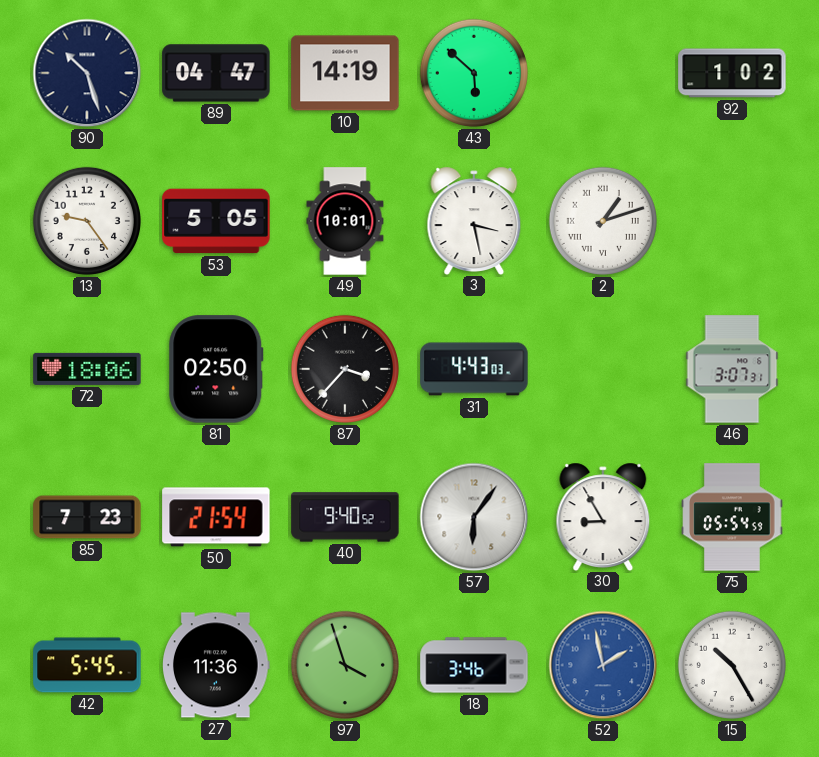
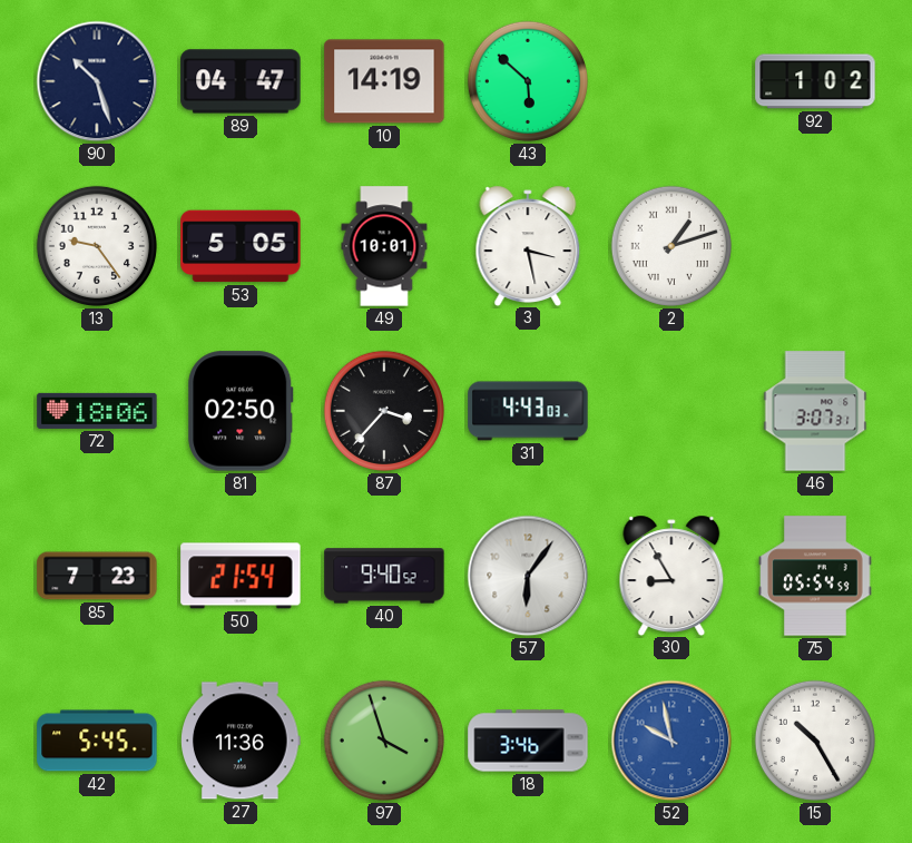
52: 1:58 -> 9:58 (671, 741)
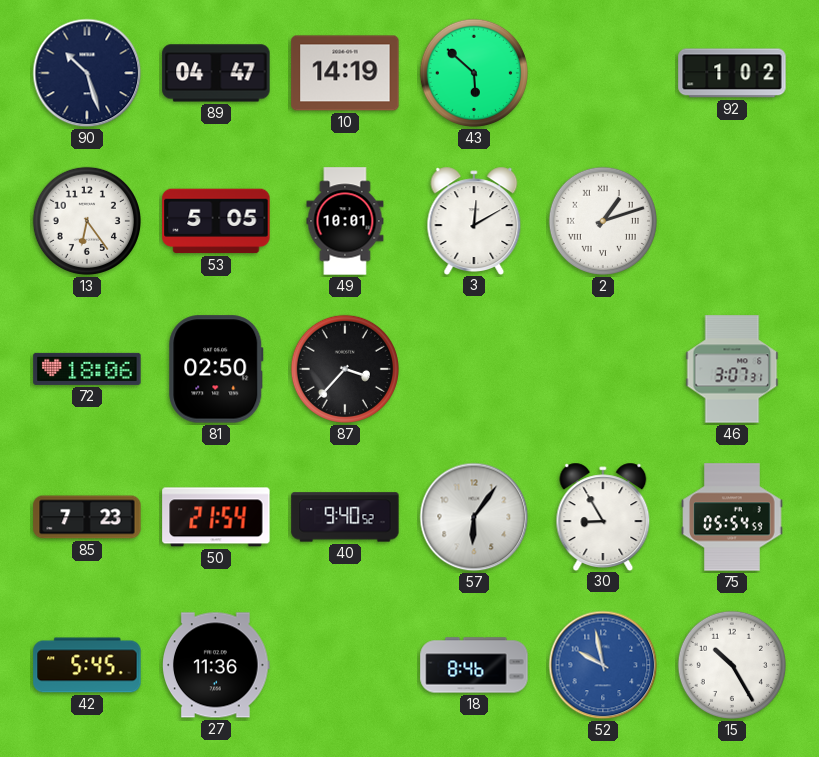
13: 9:24 -> 6:24 (87, 221)
3: 3:28 -> 12:10 (474, 220)
31: 4:43 -> none (528, 411)
97: 3:57 -> none (384, 741)
18: 3:46 -> 8:46 (474, 665)
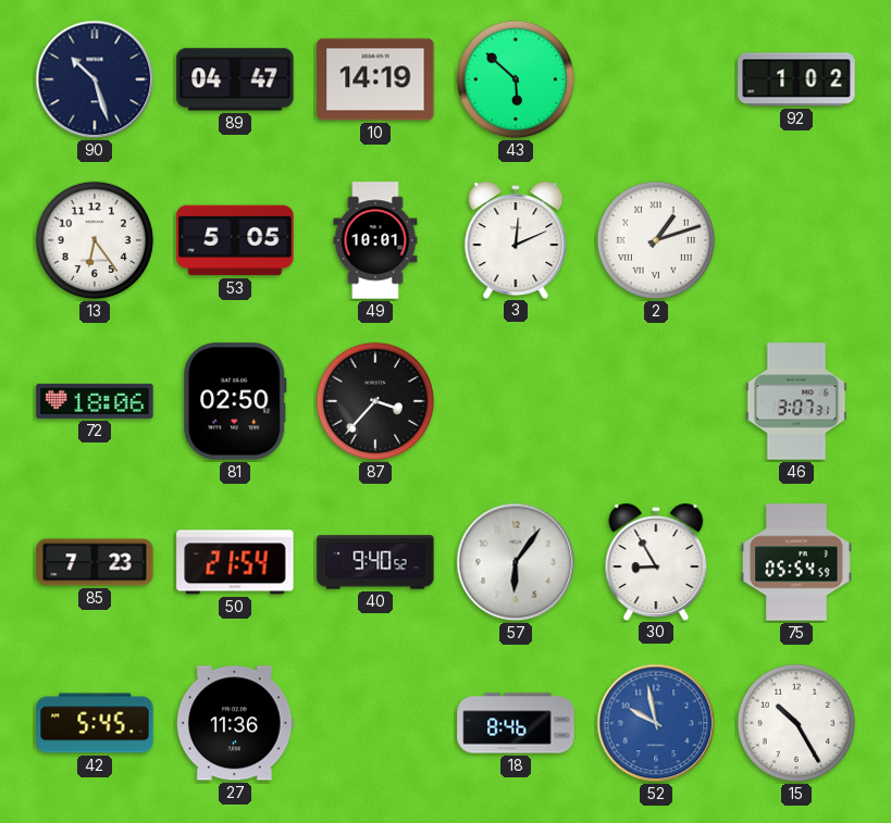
3: 12:10 -> 12:11 (516, 239)
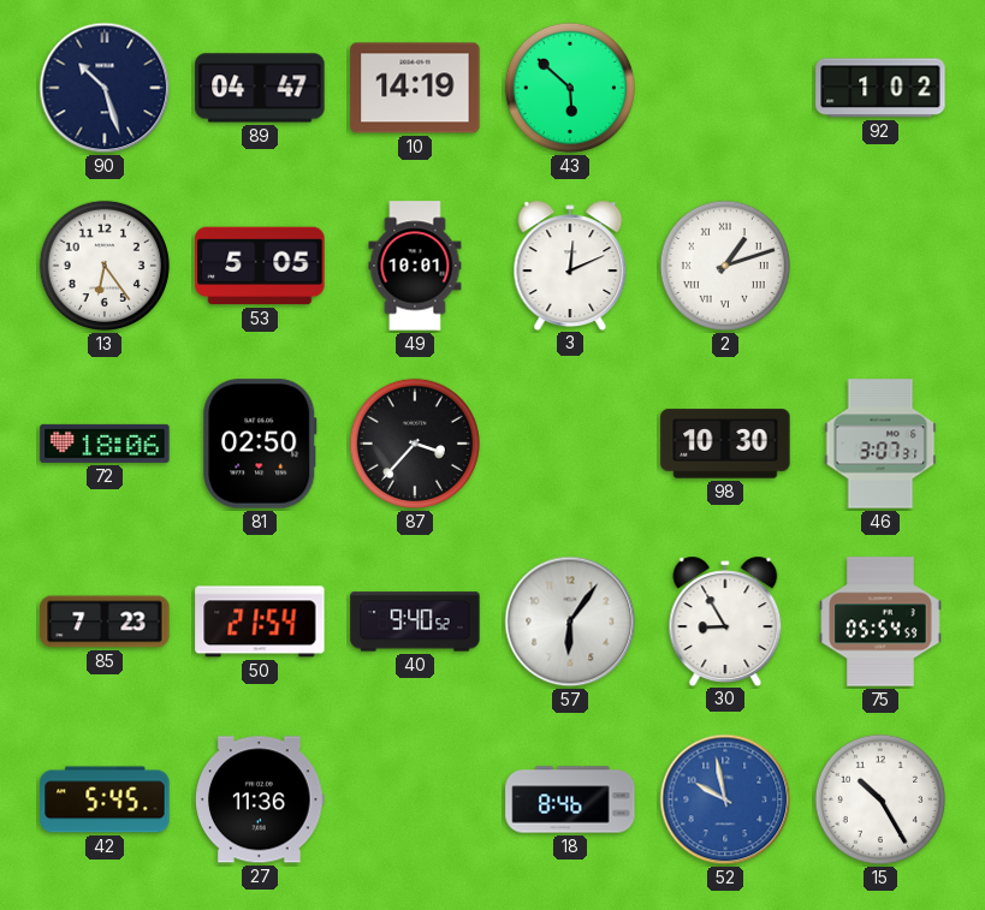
98: none -> 10:30 (725, 444)
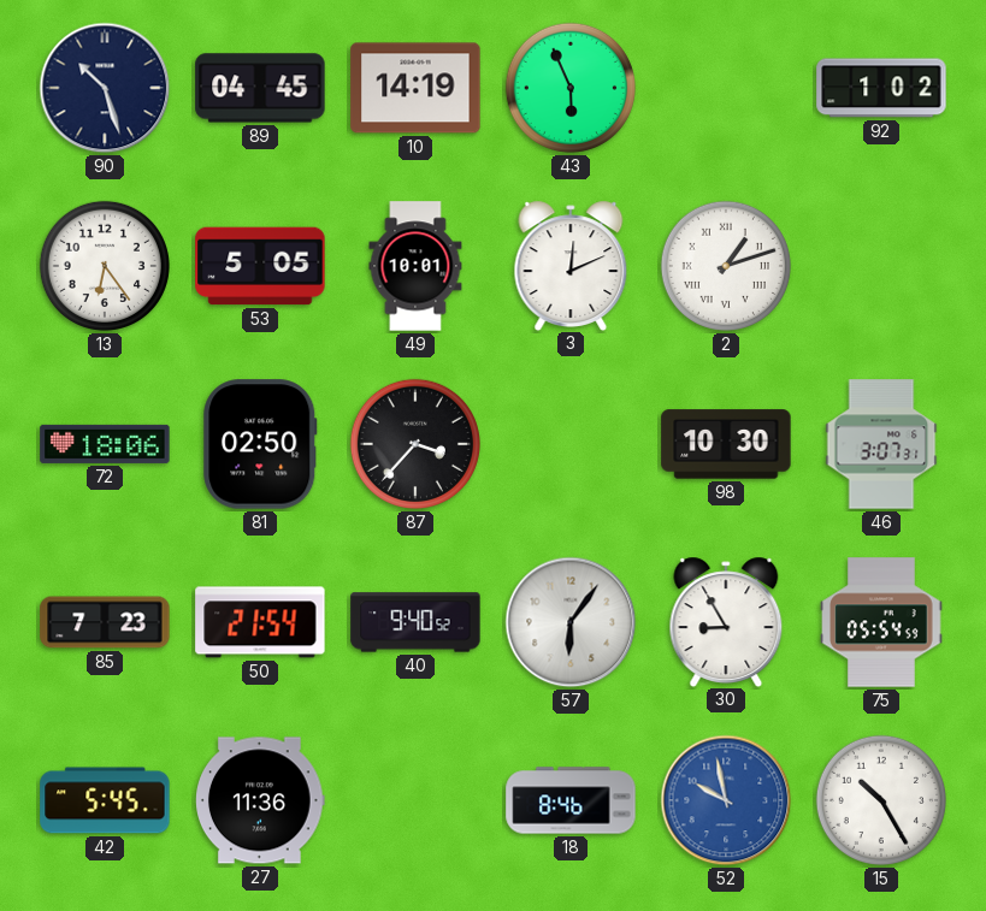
89: 04:47 -> 04:45 (260, 88)
43: 5:52 -> 5:56 (571, 88)
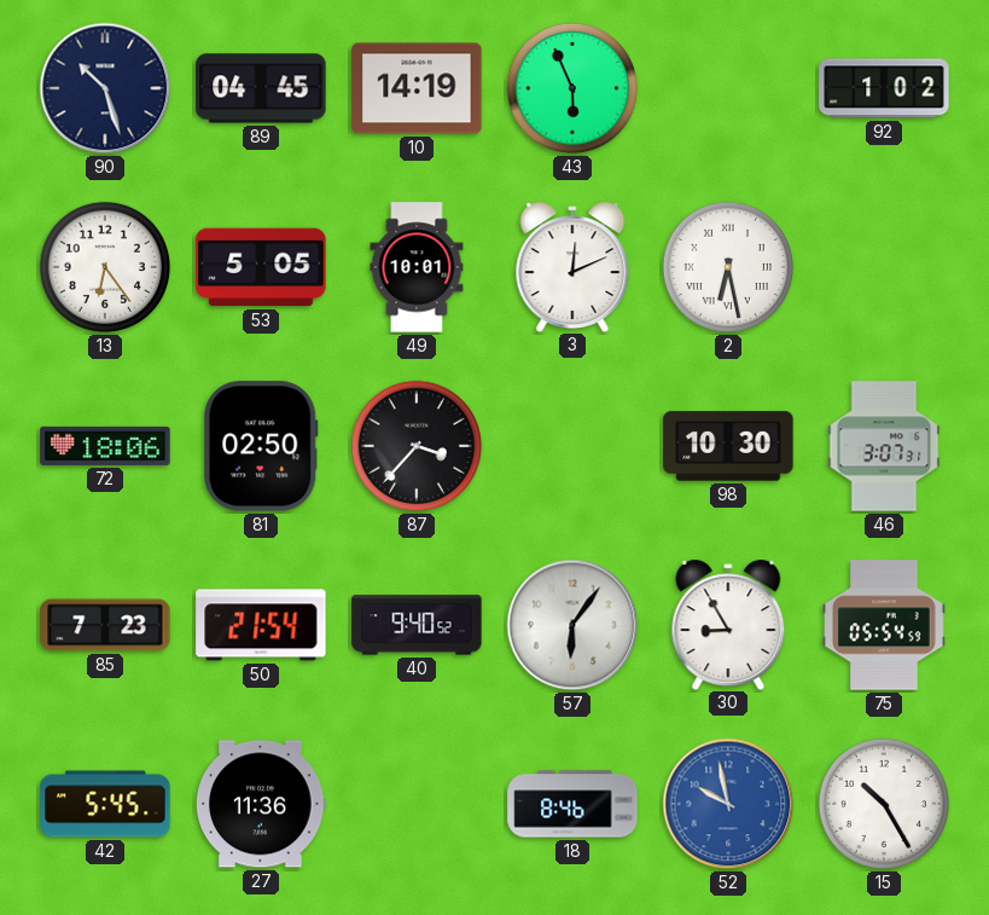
2: 1:12 -> 6:28 (728, 267)
